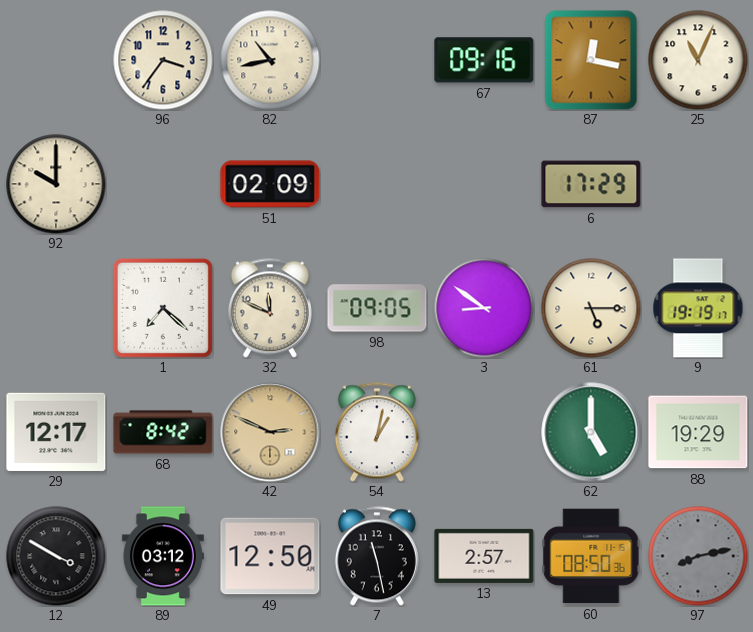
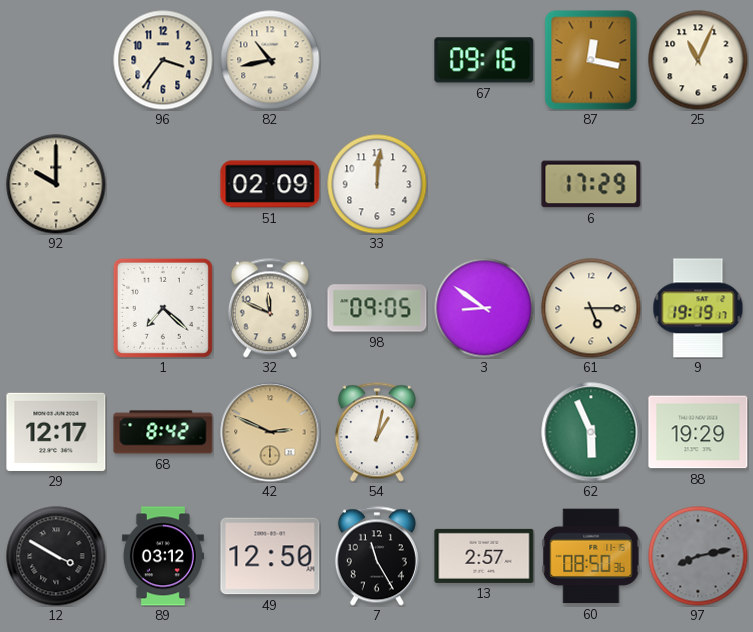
33: none -> 12:01 (377, 184)
62: 5:00 -> 5:56 (591, 432)
7: 11:28 -> 11:25 (377, 556)
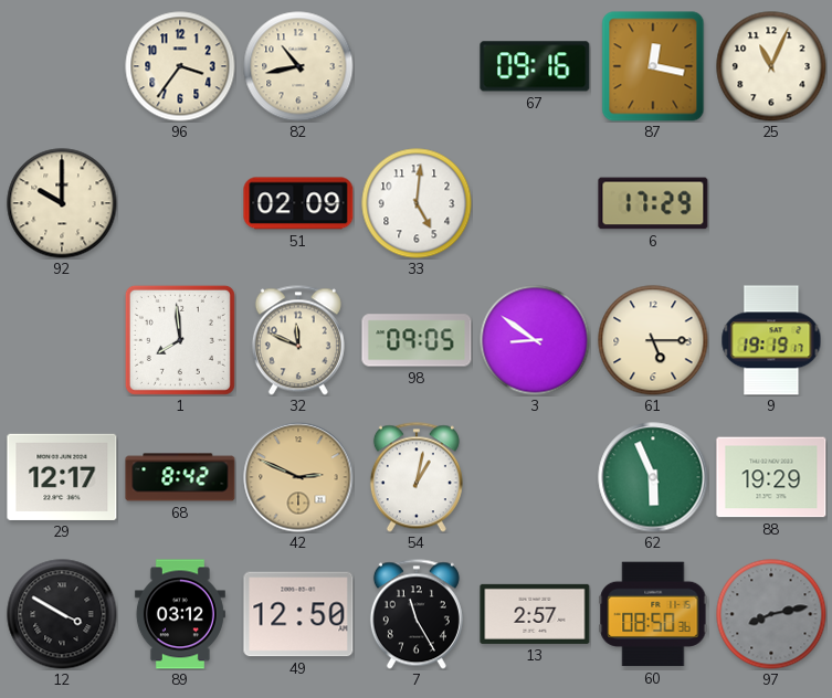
33: 12:01 -> 5:01 (417, 203)
1: 7:22 -> 7:59 (180, 340)
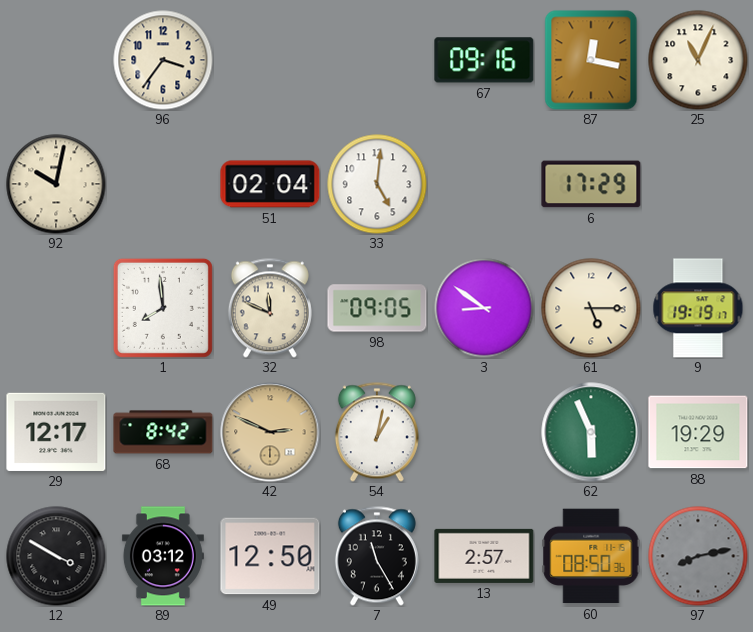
82: 10:43 -> none (298, 66)
92: 10:00 -> 10:02 (56, 184)
51: 02:09 -> 02:04 (270, 184)
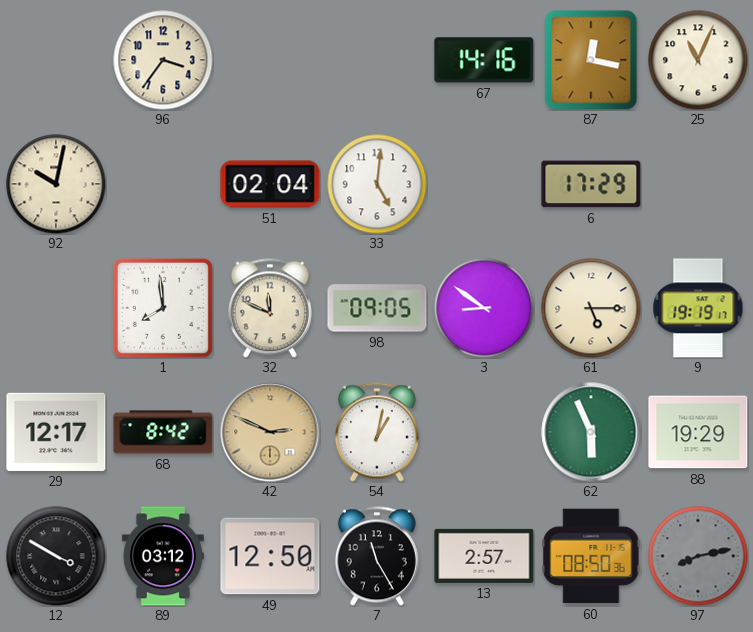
67: 09:16 -> 14:16 (484, 60)
